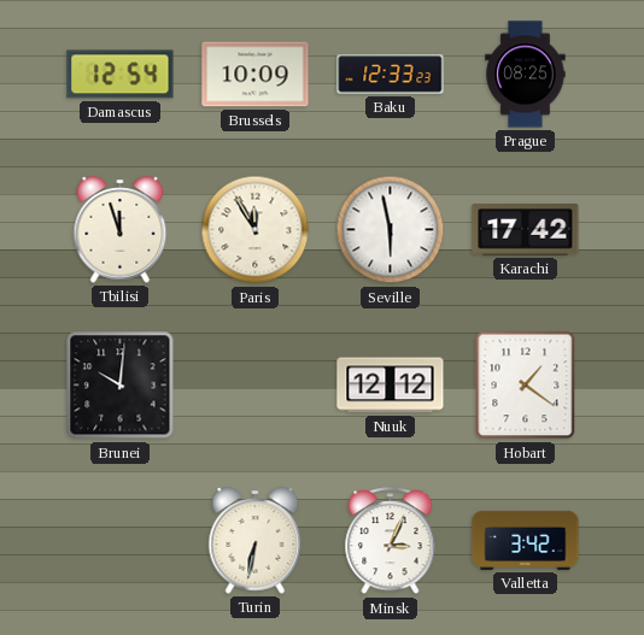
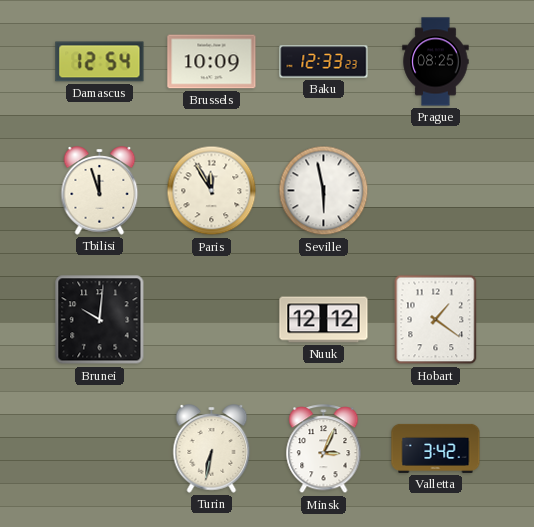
Karachi: 17:42 -> none (526, 230)
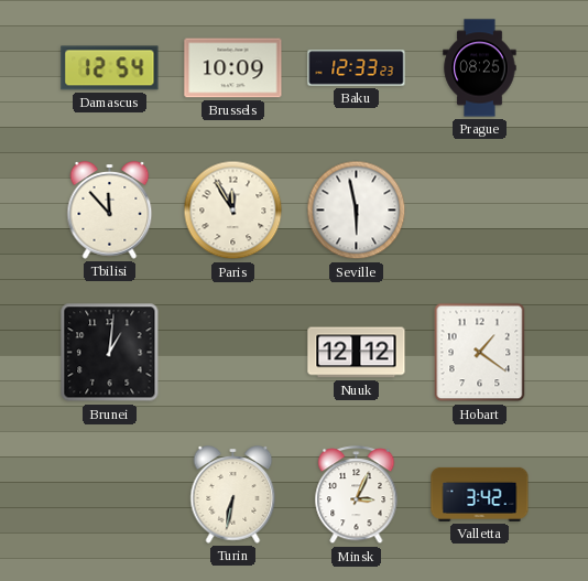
Tbilisi: 11:57 -> 11:53 (110, 211)
Brunei: 10:01 -> 1:01 (110, 353)
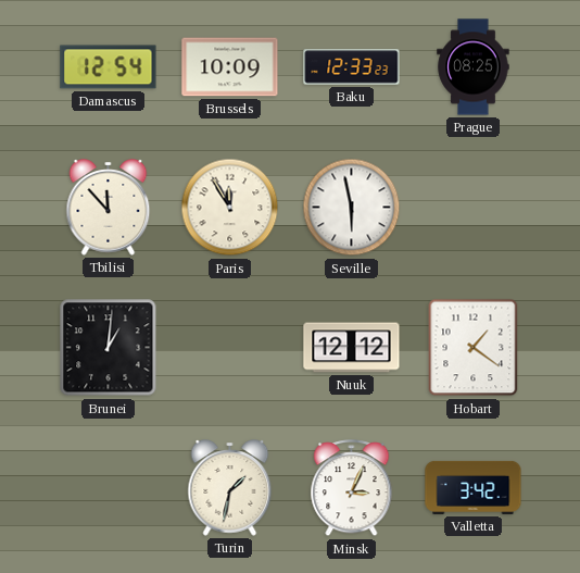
Turin: 6:32 -> 1:32 (230, 488)
